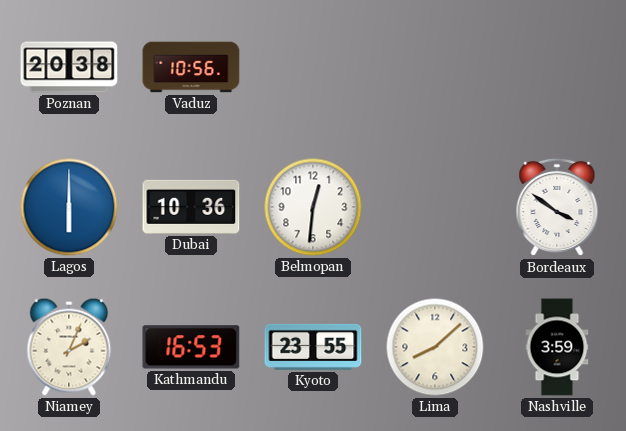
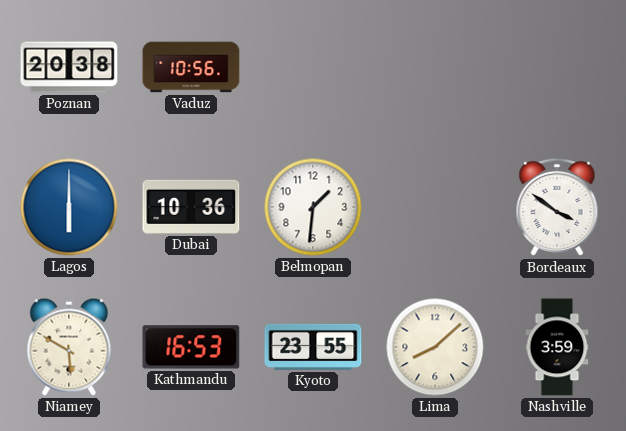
Belmopan: 12:31 -> 1:31 (313, 207)
Niamey: 2:04 -> 5:50 (69, 347)
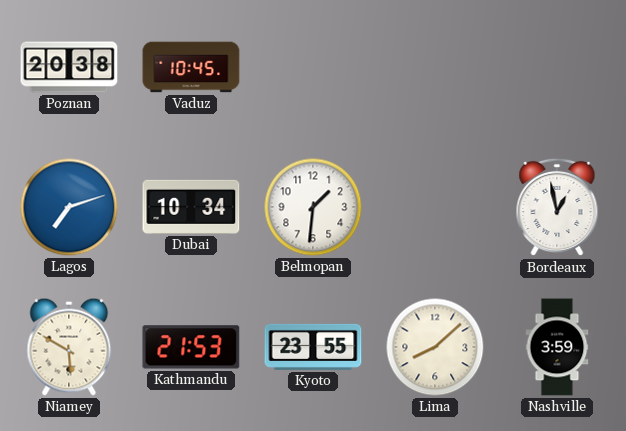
Vaduz: 10:56 -> 10:45 (191, 67)
Lagos: 6:00 -> 7:12 (69, 207)
Dubai: 10:36 -> 10:34 (191, 207)
Bordeaux: 3:51 -> 12:58 (557, 207)
Kathmandu: 16:53 -> 21:53 (191, 347)
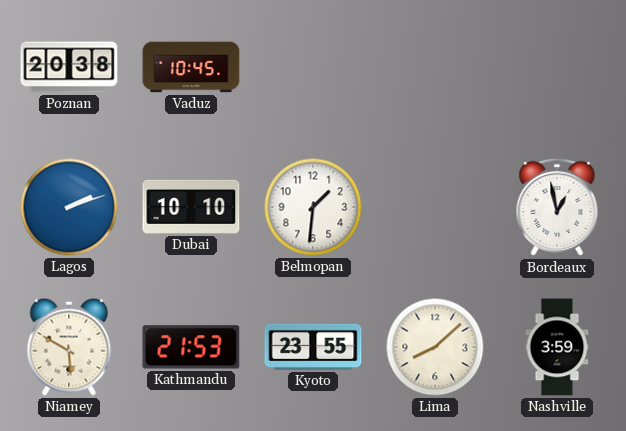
Lagos: 7:12 -> 2:12 (69, 207)
Dubai: 10:34 -> 10:10 (191, 207)
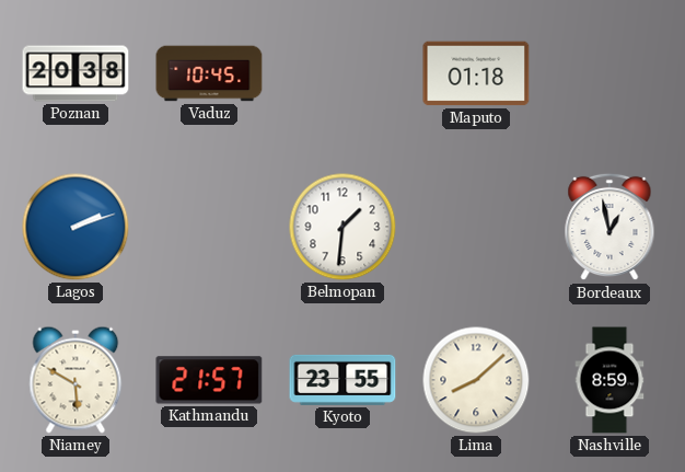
Maputo: none -> 01:18 (476, 73)
Dubai: 10:10 -> none (191, 207)
Kathmandu: 21:53 -> 21:57 (209, 380)
Nashville: 3:59 -> 8:59 (609, 380)
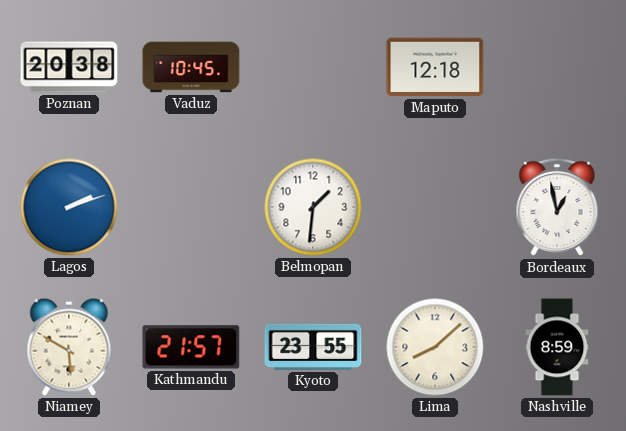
Maputo: 01:18 -> 12:18 (435, 67)
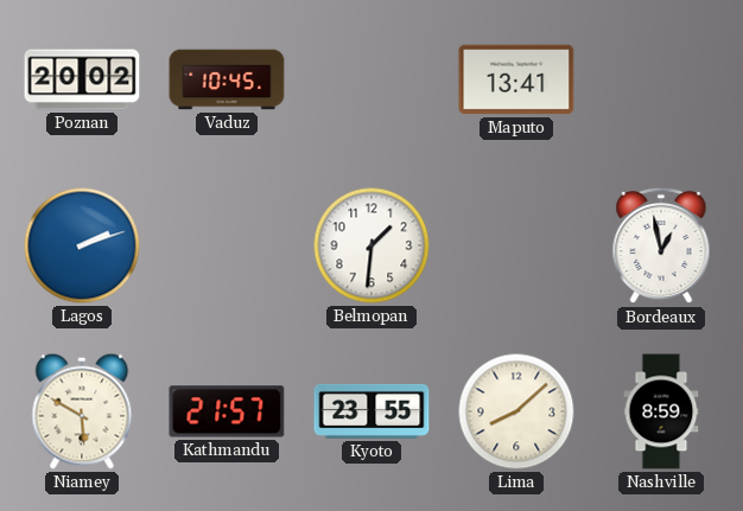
Poznan: 20:38 -> 20:02 (82, 79)
Maputo: 12:18 -> 13:41 (516, 79)
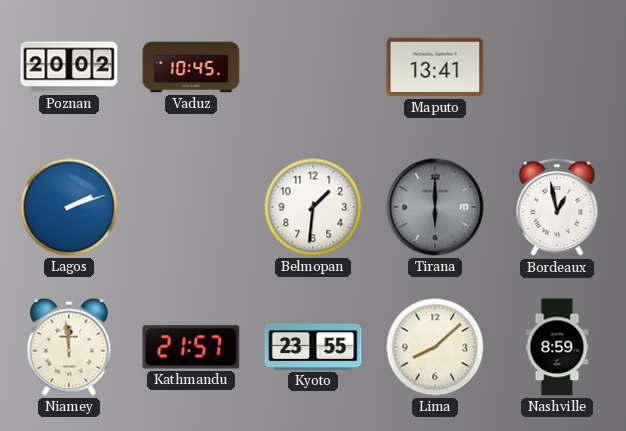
Tirana: none -> 6:00 (435, 207)
Niamey: 5:50 -> 11:59 (69, 347)
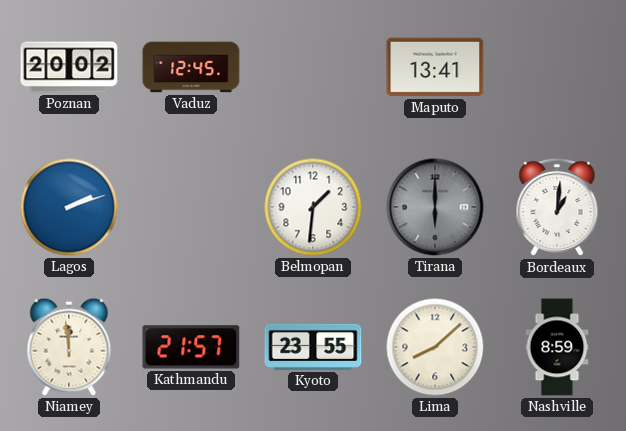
Vaduz: 10:45 -> 12:45 (191, 67)
Bordeaux: 12:58 -> 1:01 (557, 207)
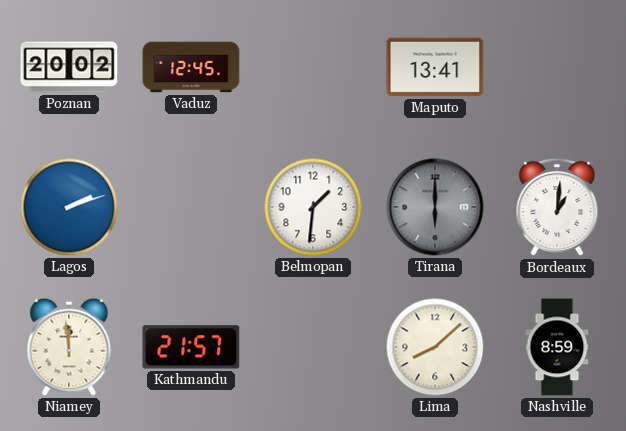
Kyoto: 23:55 -> none (313, 347)
